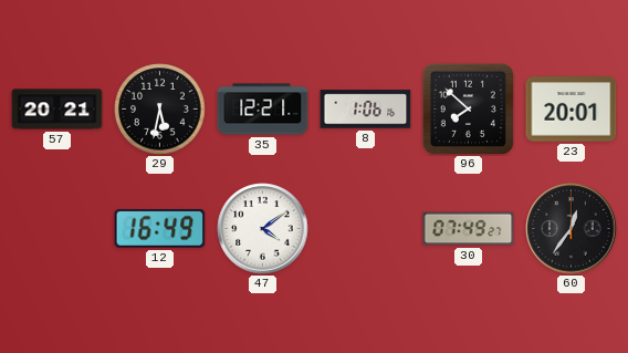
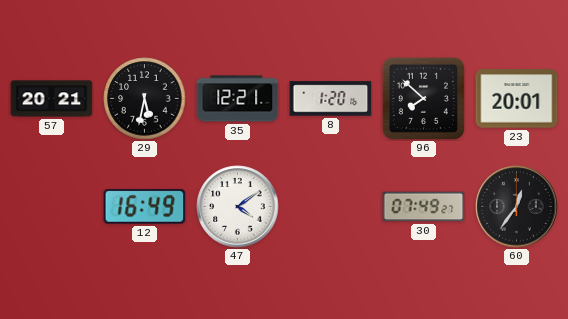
8: 1:06 -> 1:20 (331, 99)
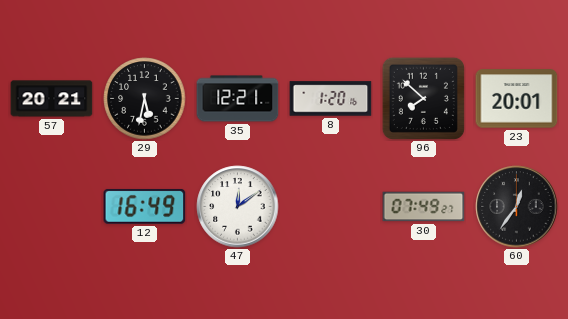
47: 4:09 -> 12:09 (238, 207)
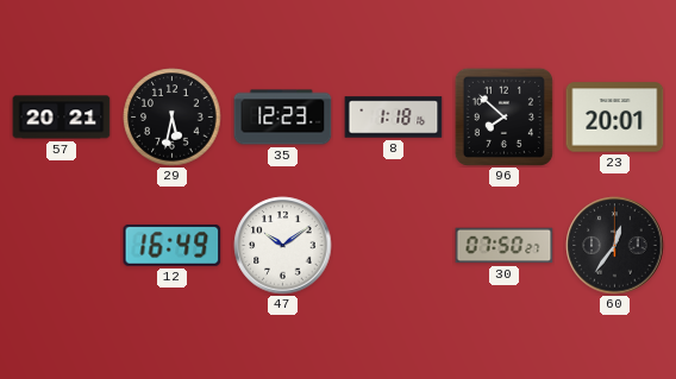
35: 12:21 -> 12:23 (283, 118)
8: 1:20 -> 1:18 (394, 118)
47: 12:09 -> 10:09 (283, 246)
30: 07:49 -> 07:50 (505, 246)
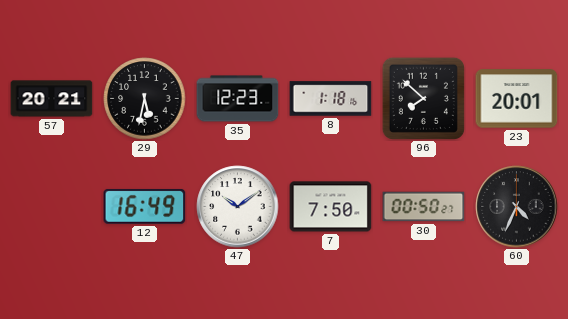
7: none -> 7:50 (331, 207)
30: 07:50 -> 00:50 (424, 207)
60: 12:36 -> 4:34 (517, 207)
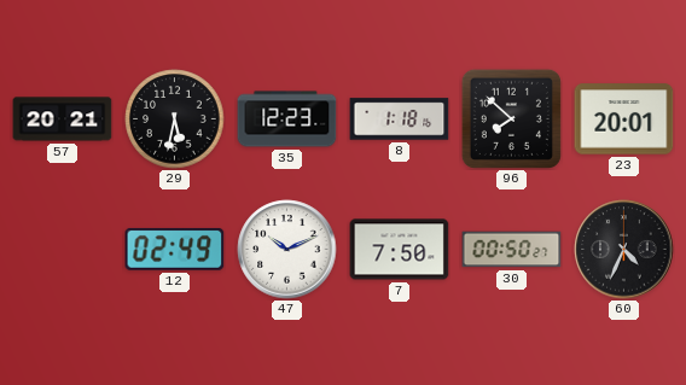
12: 16:49 -> 02:49 (175, 249)
47: 10:09 -> 10:11 (287, 250)
